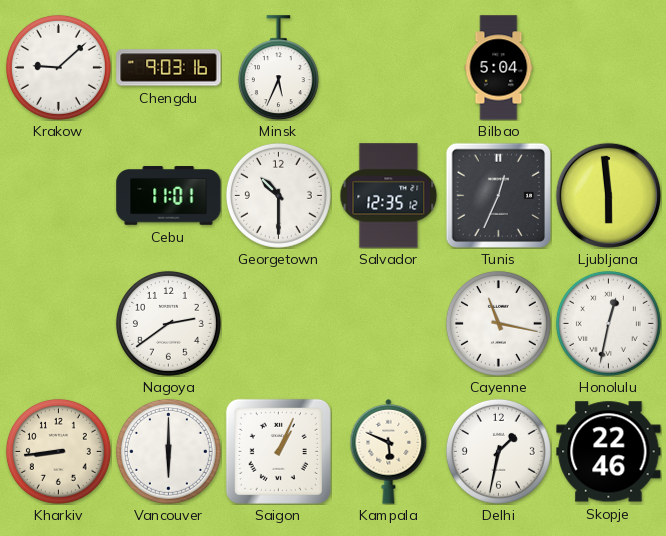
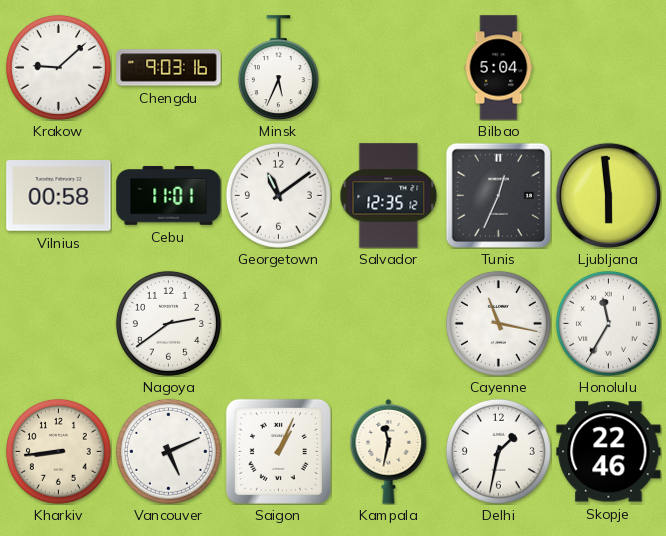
Vilnius: none -> 00:58 (59, 196)
Georgetown: 10:30 -> 11:09 (278, 195)
Honolulu: 12:32 -> 11:35 (608, 323)
Vancouver: 6:00 -> 5:11 (168, 451)
Kampala: 5:49 -> 11:32 (389, 451)
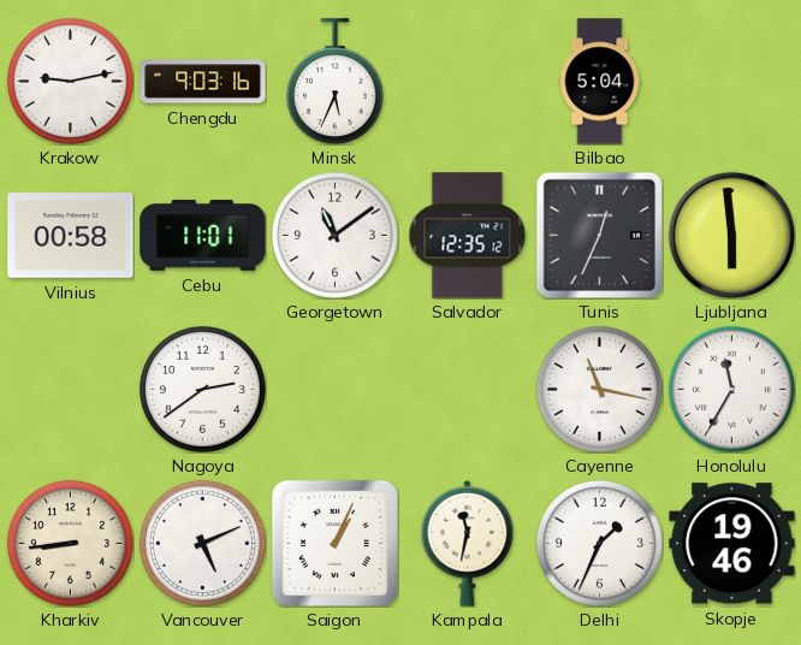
Krakow: 9:08 -> 9:13 (70, 81)
Delhi: 1:32 -> 1:34 (599, 543)
Skopje: 22:46 -> 19:46 (732, 544)
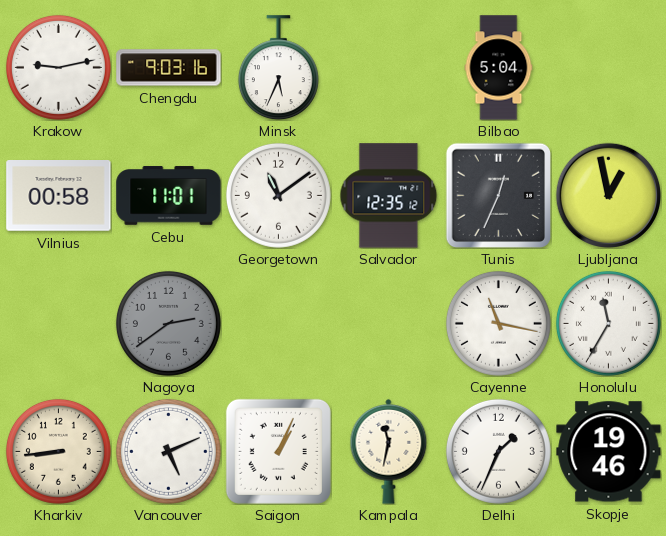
Ljubljana: 5:59 -> 12:58 (608, 195)
Nagoya dial: white -> grey (168, 323)
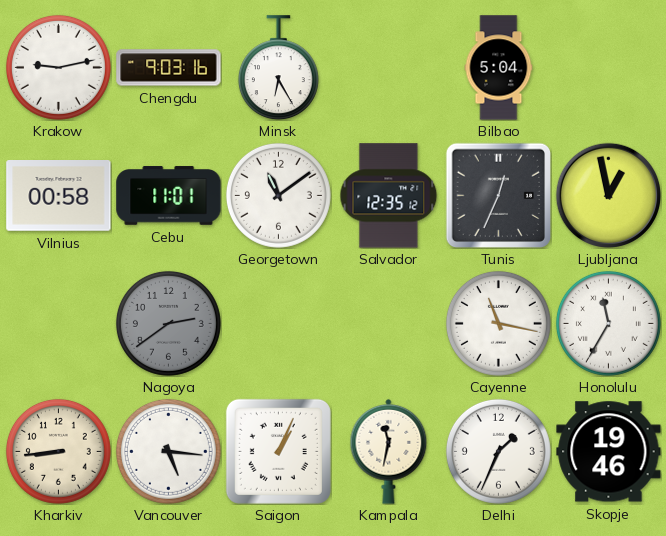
Minsk: 5:34 -> 6:25 (278, 68)
Vancouver: 5:11 -> 5:16 (168, 451)
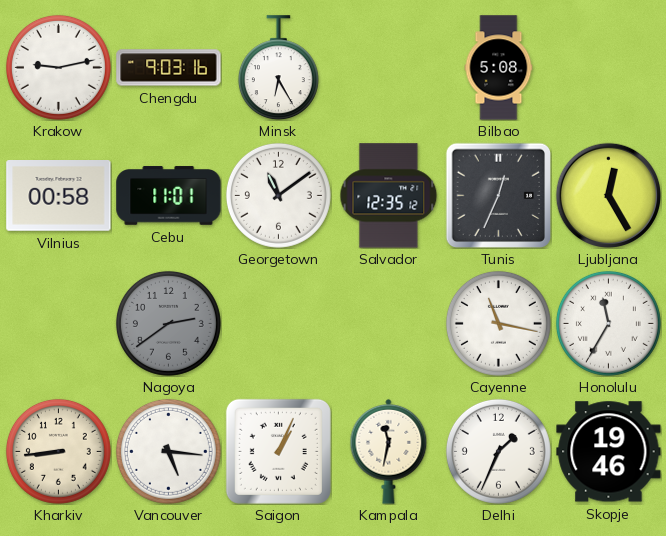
Bilbao: 5:04 -> 5:08 (499, 68)
Ljubljana: 12:58 -> 12:25 (608, 195)
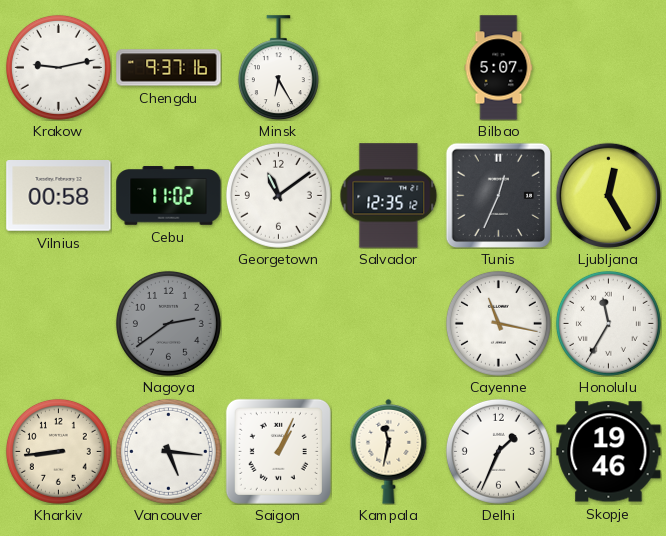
Chengdu: 9:03 -> 9:37 (169, 68)
Bilbao: 5:08 -> 5:07 (499, 68)
Cebu: 11:01 -> 11:02 (169, 196)
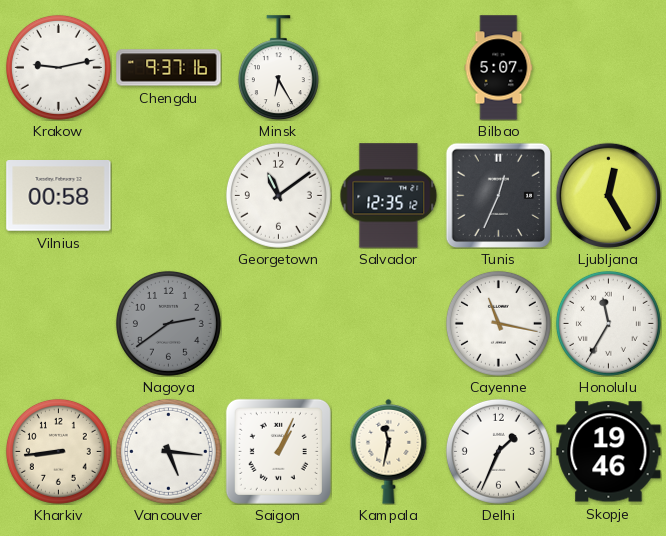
Cebu: 11:02 -> none (169, 196)
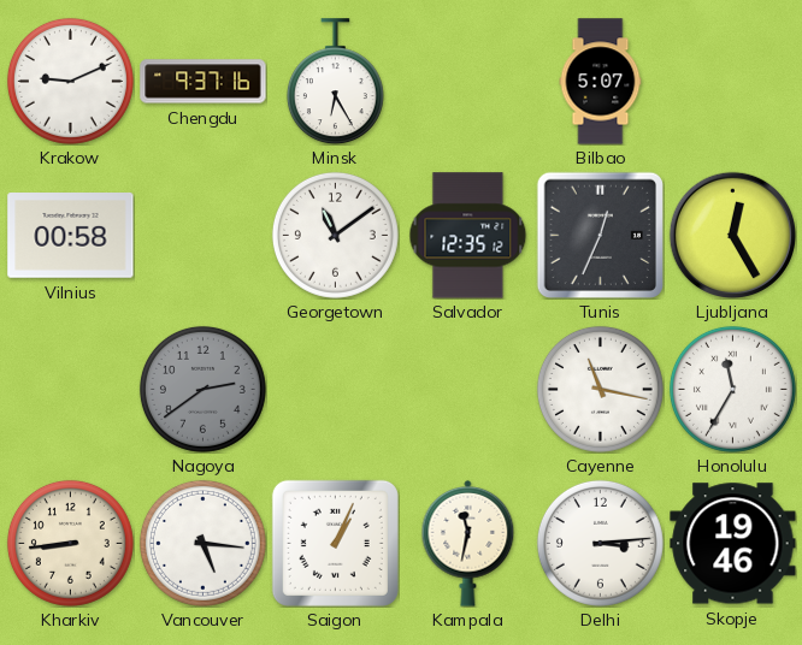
Krakow: 9:13 -> 9:11 (70, 81)
Delhi: 1:34 -> 3:14 (600, 543)
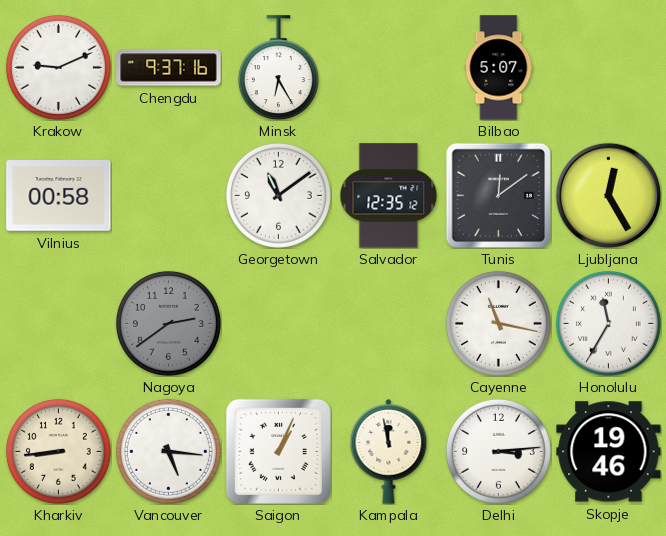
Tunis: 12:34 -> 12:09 (498, 195)
Kampala: 11:32 -> 11:58 (389, 451)
